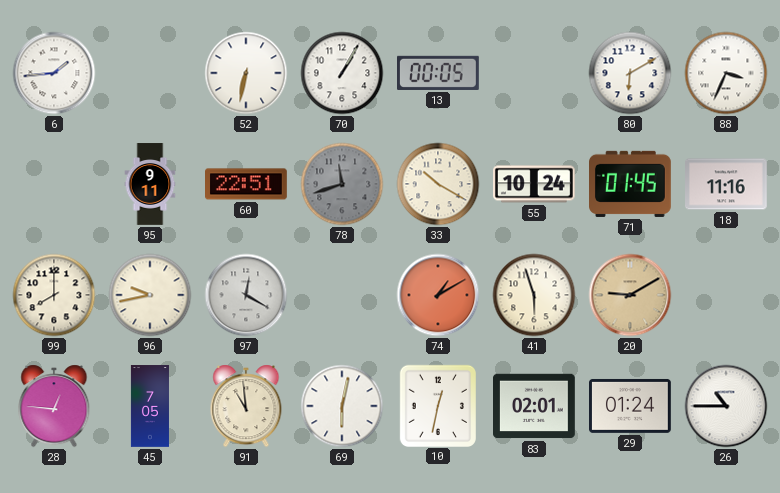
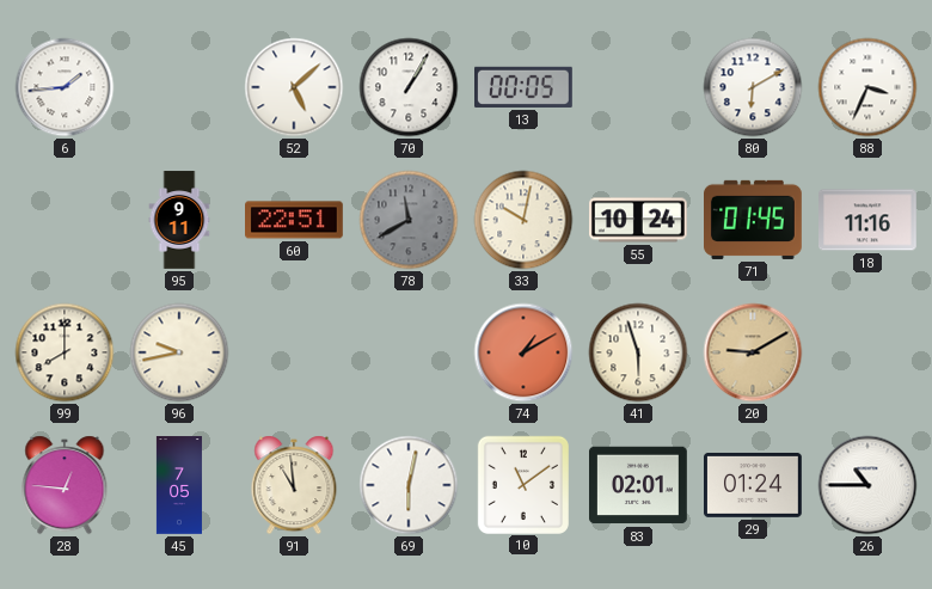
52: 6:32 -> 5:08 (294, 87)
78: 11:42 -> 11:40 (409, 220)
33: 10:20 -> 10:02 (523, 220)
97: 12:20 -> none (246, 295)
10: 12:32 -> 11:09 (522, 484)
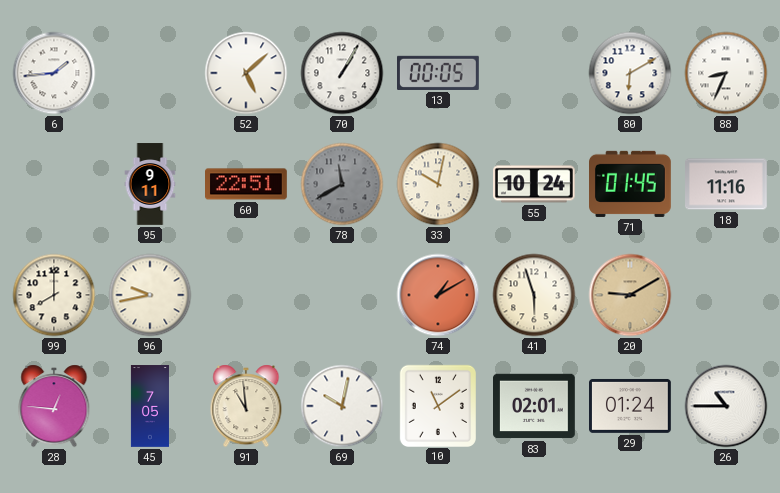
88: 3:34 -> 8:34 (726, 73)
69: 6:02 -> 10:02 (342, 406)
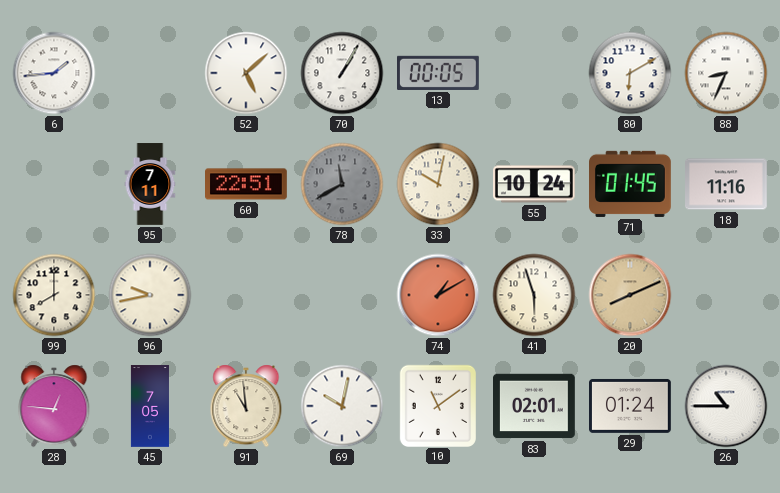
95: 9:11 -> 7:11 (150, 184)
20: 9:10 -> 8:11 (630, 295)
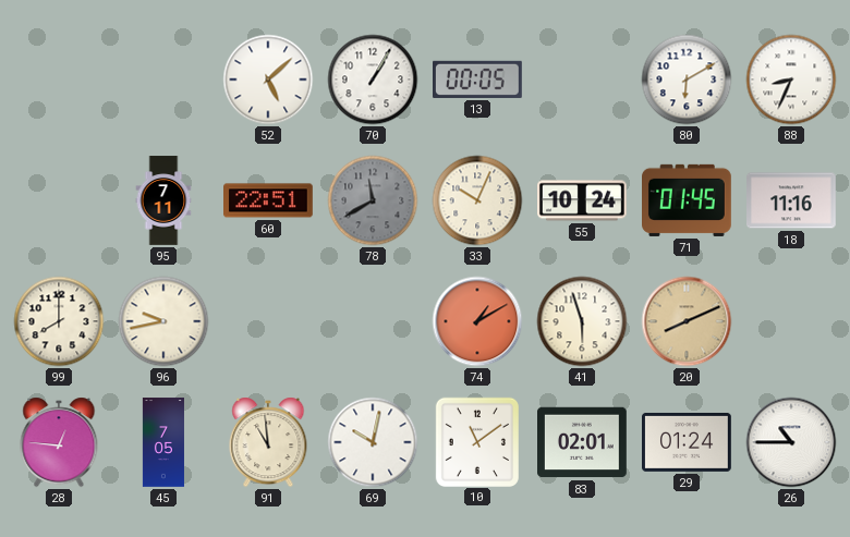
6: 1:44 -> none (54, 73)
33: 10:02 -> 10:04 (477, 200)
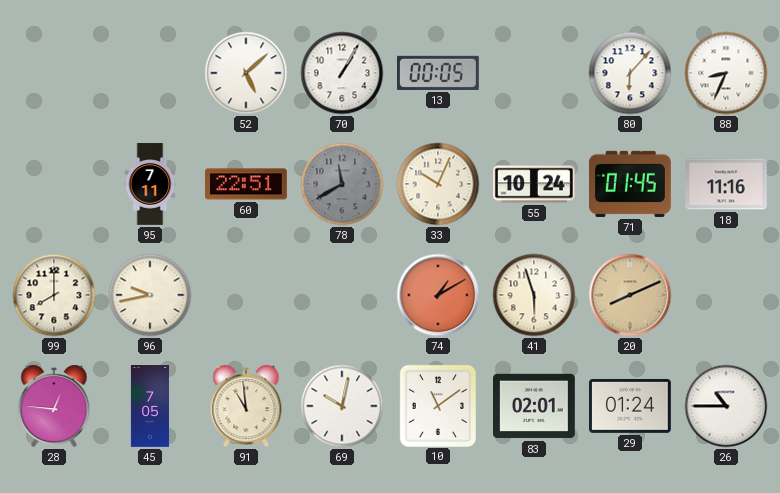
80: 6:10 -> 6:07 (630, 73)
